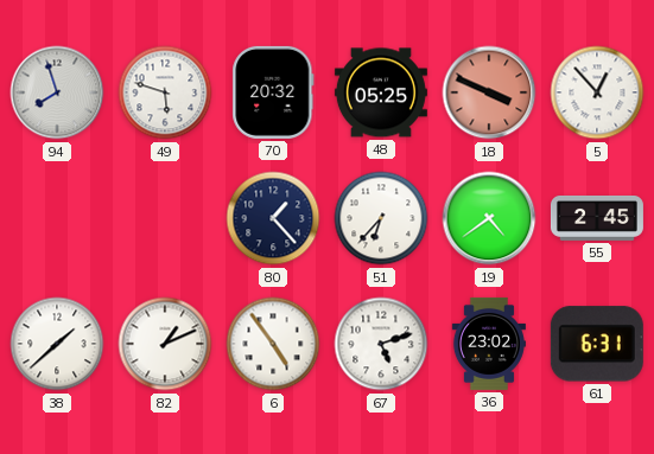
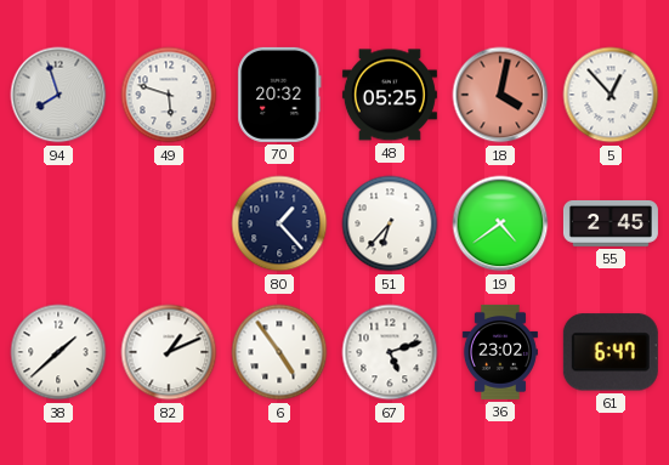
18: 3:49 -> 4:02 (500, 95)
61: 6:31 -> 6:47 (611, 352)
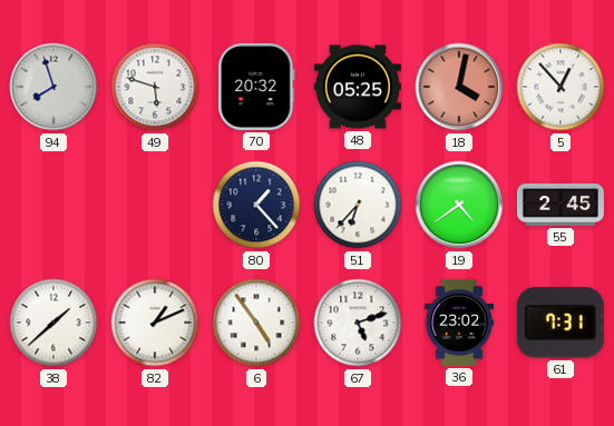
61: 6:47 -> 7:31 (561, 323)
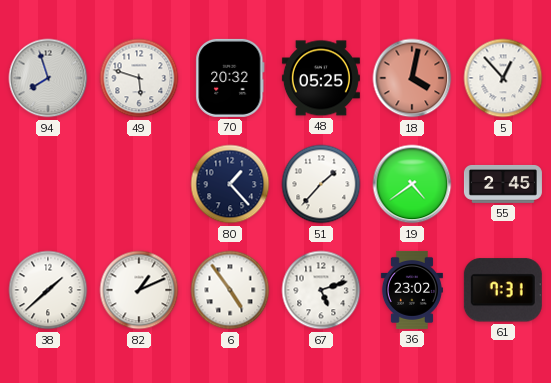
51: 6:37 -> 1:37 (321, 184)
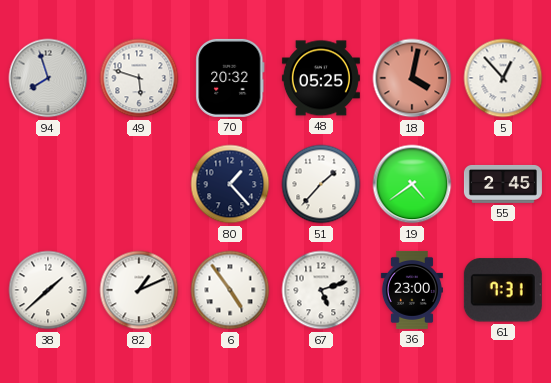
36: 23:02 -> 23:00 (412, 290)
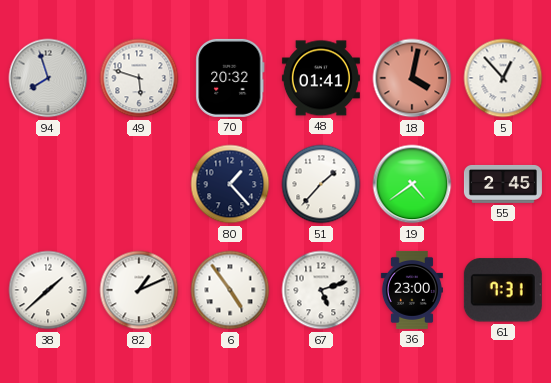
48: 05:25 -> 01:41 (321, 78)
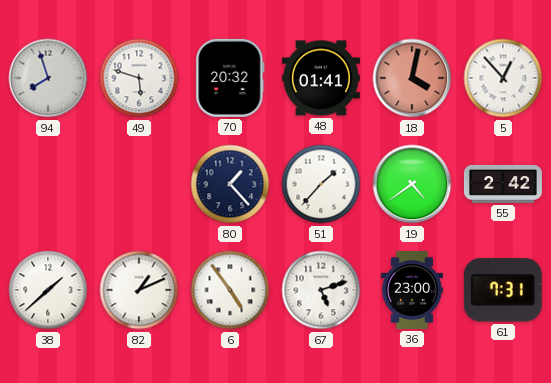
55: 2:45 -> 2:42 (503, 184)
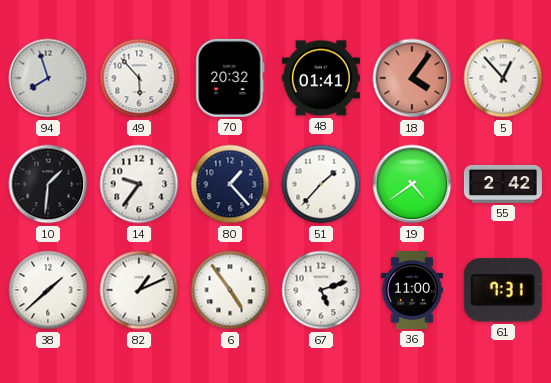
49: 5:48 -> 5:53 (139, 78)
18: 4:02 -> 4:06 (412, 78)
10: none -> 1:31 (48, 184)
14: none -> 9:36 (139, 184)
36: 23:00 -> 11:00 (412, 290)
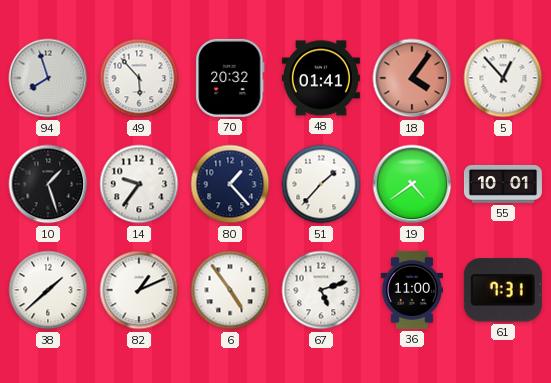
10: 1:31 -> 1:27 (48, 184)
55: 2:42 -> 10:01 (503, 184)
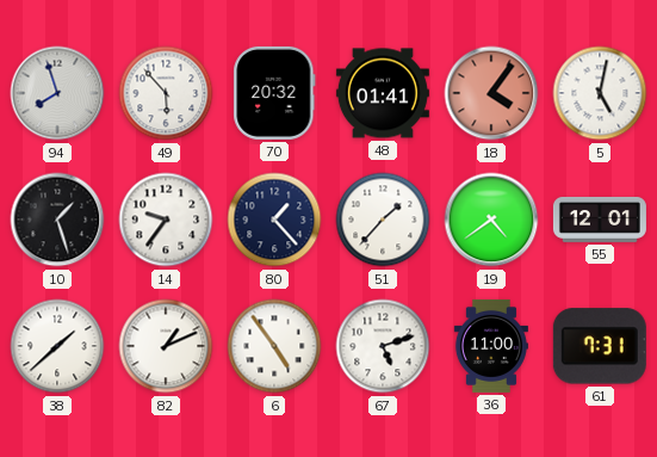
5: 12:53 -> 5:02 (600, 93)
55: 10:01 -> 12:01 (600, 220)
